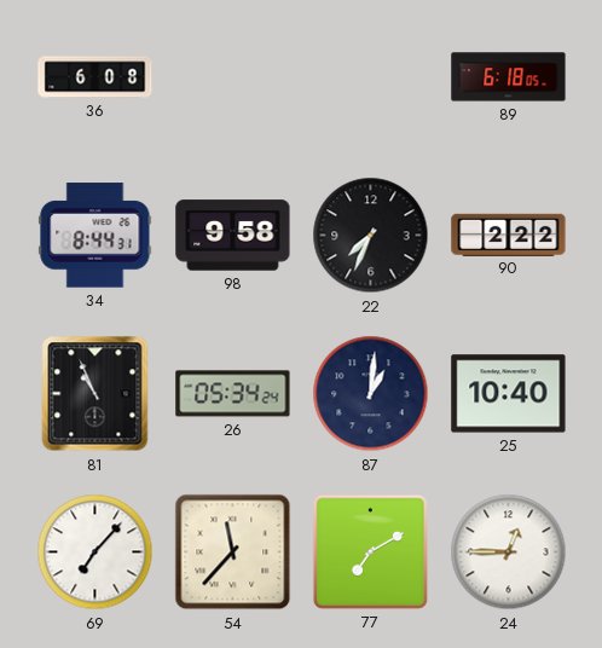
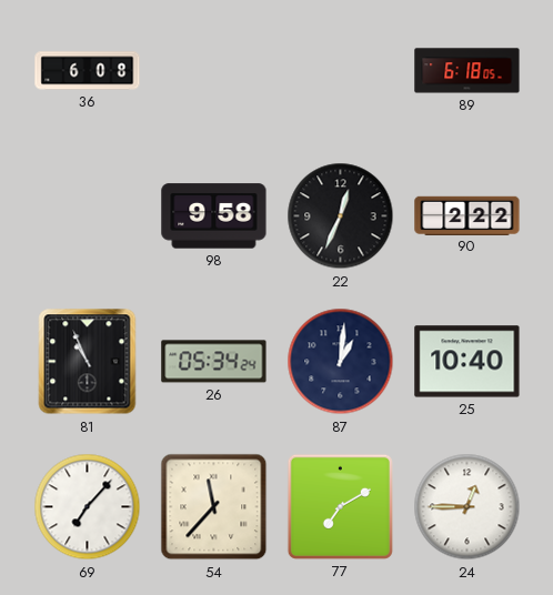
34: 8:44 -> none (95, 236)
22: 7:34 -> 12:34 (341, 216)
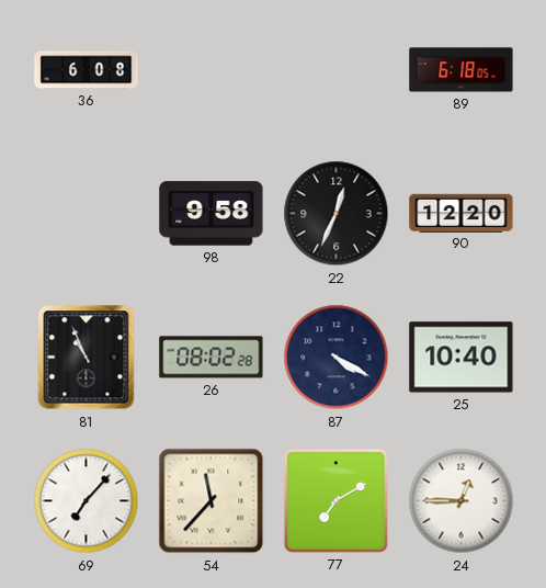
90: 2:22 -> 12:20 (462, 213)
26: 05:34 -> 08:02 (212, 358)
87: 1:01 -> 4:20 (337, 358)
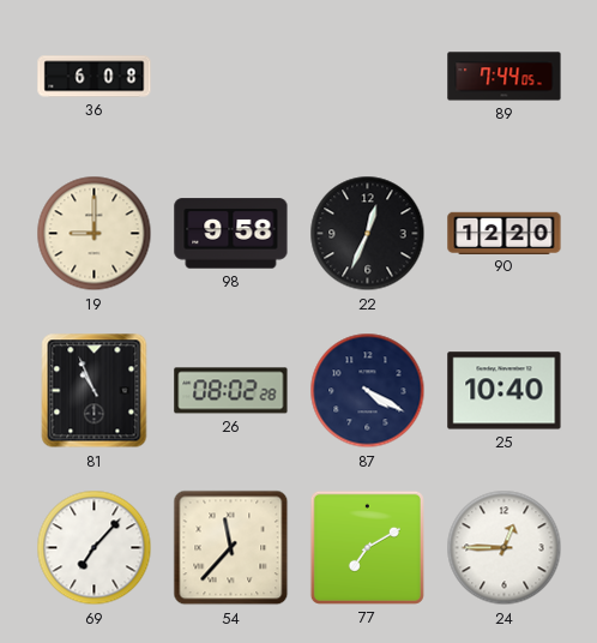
89: 6:18 -> 7:44 (505, 77)
19: none -> 9:00 (95, 234)
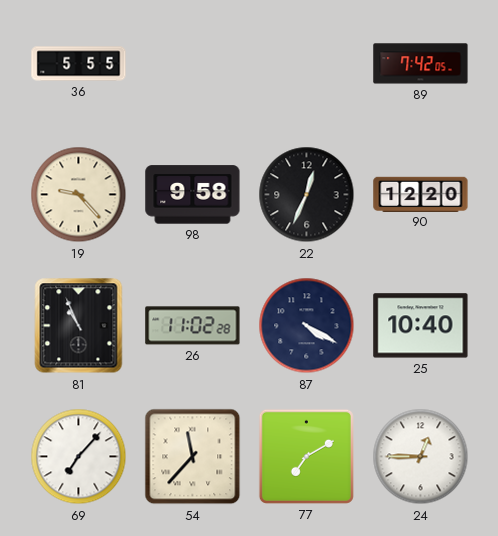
36: 6:08 -> 5:55 (79, 64)
89: 7:44 -> 7:42 (421, 64)
19: 9:00 -> 9:23 (79, 195)
26: 08:02 -> 11:02 (193, 326)
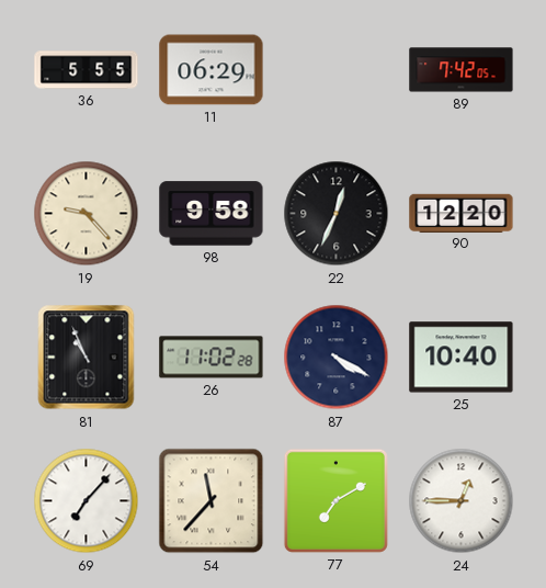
11: none -> 06:29 (212, 70)
